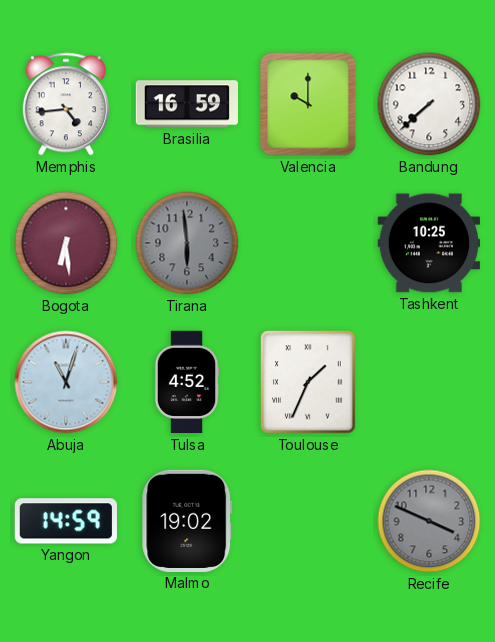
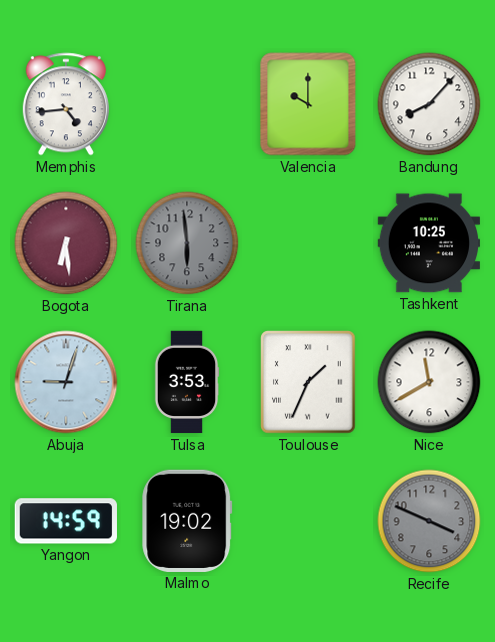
Brasilia: 16:59 -> none (187, 104)
Bandung: 7:38 -> 8:07 (429, 104)
Abuja: 11:03 -> 9:03 (66, 382)
Tulsa: 4:52 -> 3:53 (187, 382)
Nice: none -> 11:40 (429, 382)
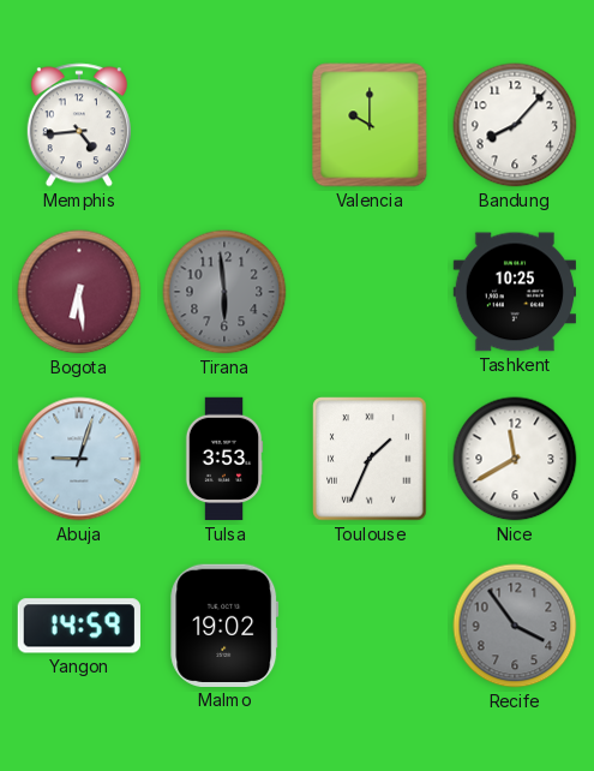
Recife: 3:49 -> 3:54 (515, 626)
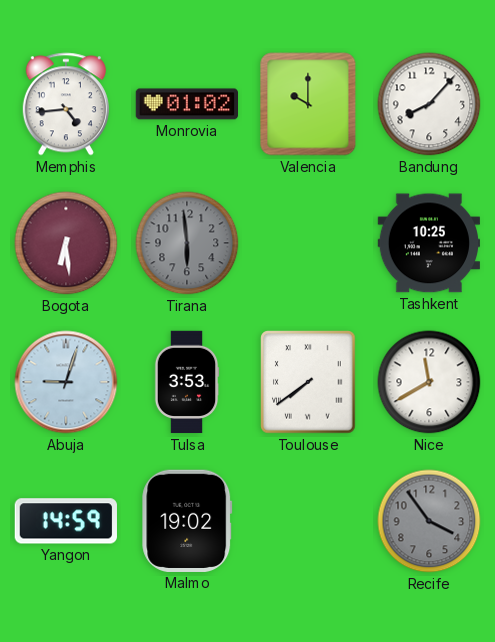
Monrovia: none -> 01:02 (186, 104)
Toulouse: 1:34 -> 7:39 (308, 382)
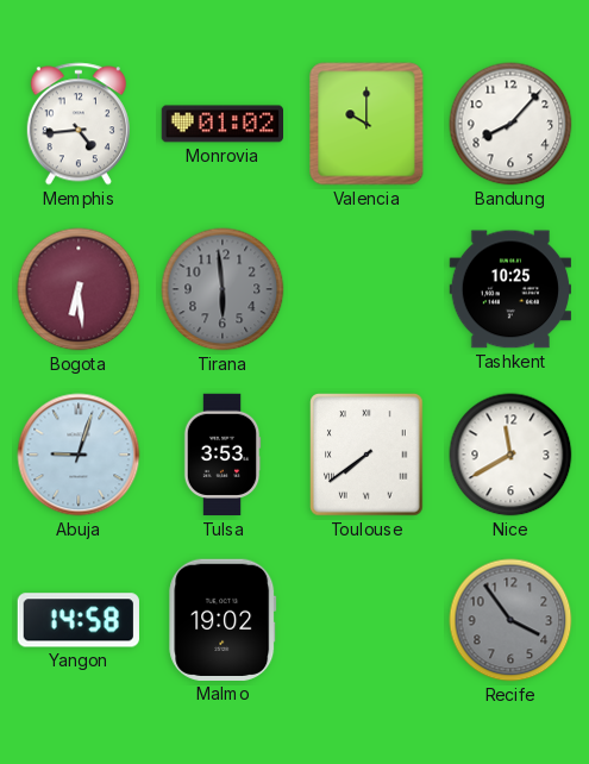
Yangon: 14:59 -> 14:58 (79, 620)
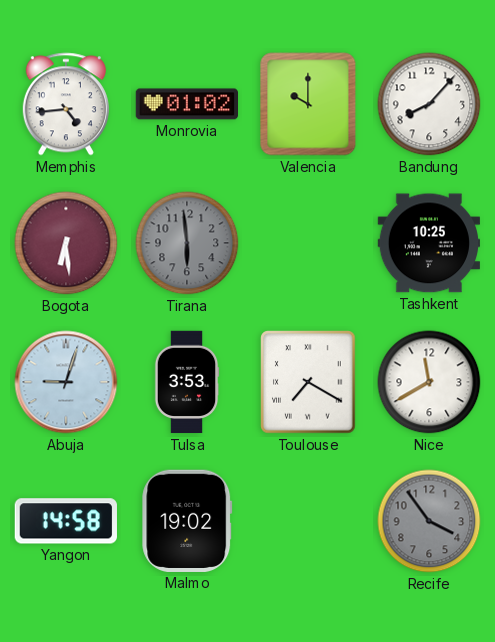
Toulouse: 7:39 -> 7:20 (308, 382)
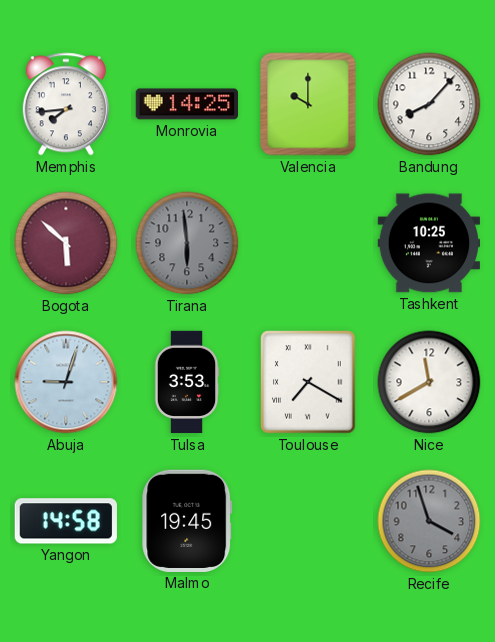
Memphis: 4:44 -> 7:44 (66, 104)
Monrovia: 01:02 -> 14:25 (186, 104)
Bogota: 6:29 -> 5:52 (66, 243)
Malmo: 19:02 -> 19:45 (187, 521)
Recife: 3:54 -> 3:57 (429, 521)
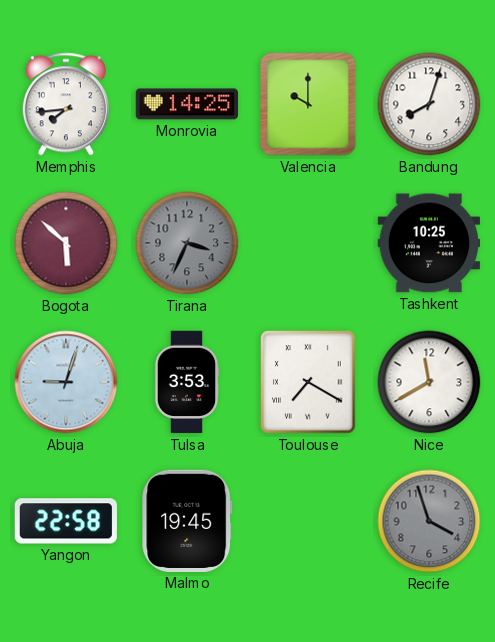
Bandung: 8:07 -> 8:03 (429, 104)
Tirana: 5:59 -> 3:34 (187, 243)
Yangon: 14:58 -> 22:58 (66, 521)
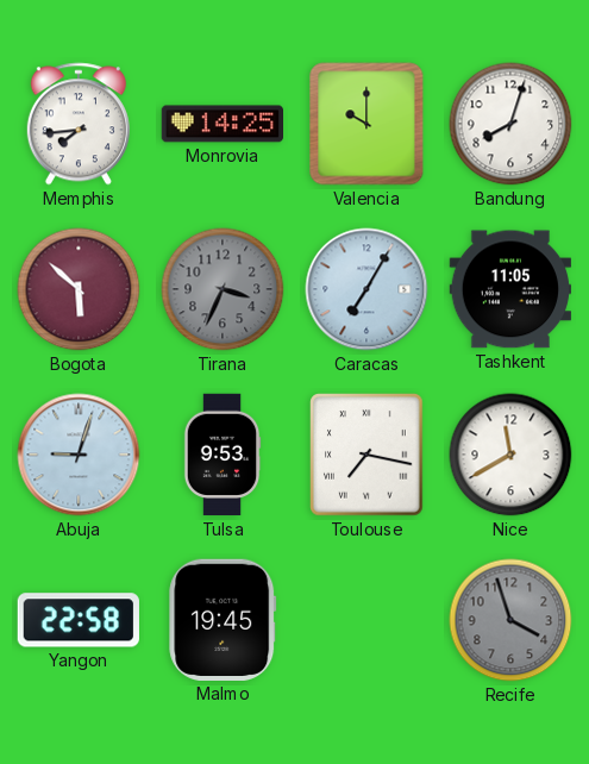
Caracas: none -> 7:05 (366, 289)
Tashkent: 10:25 -> 11:05 (510, 289)
Tulsa: 3:53 -> 9:53 (223, 455)
Toulouse: 7:20 -> 7:17 (366, 455)
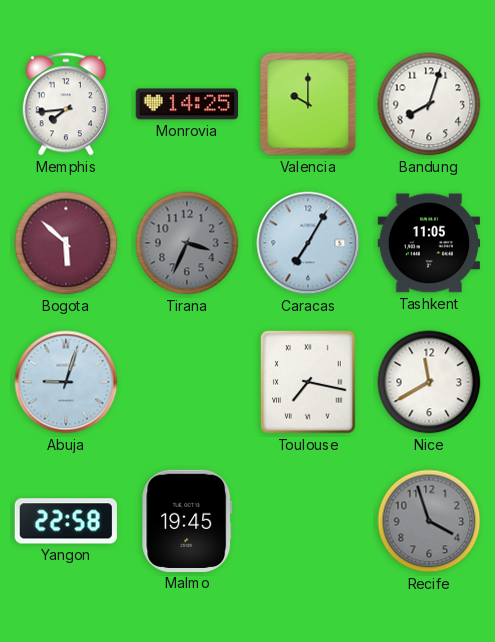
Tulsa: 9:53 -> none (223, 455)
